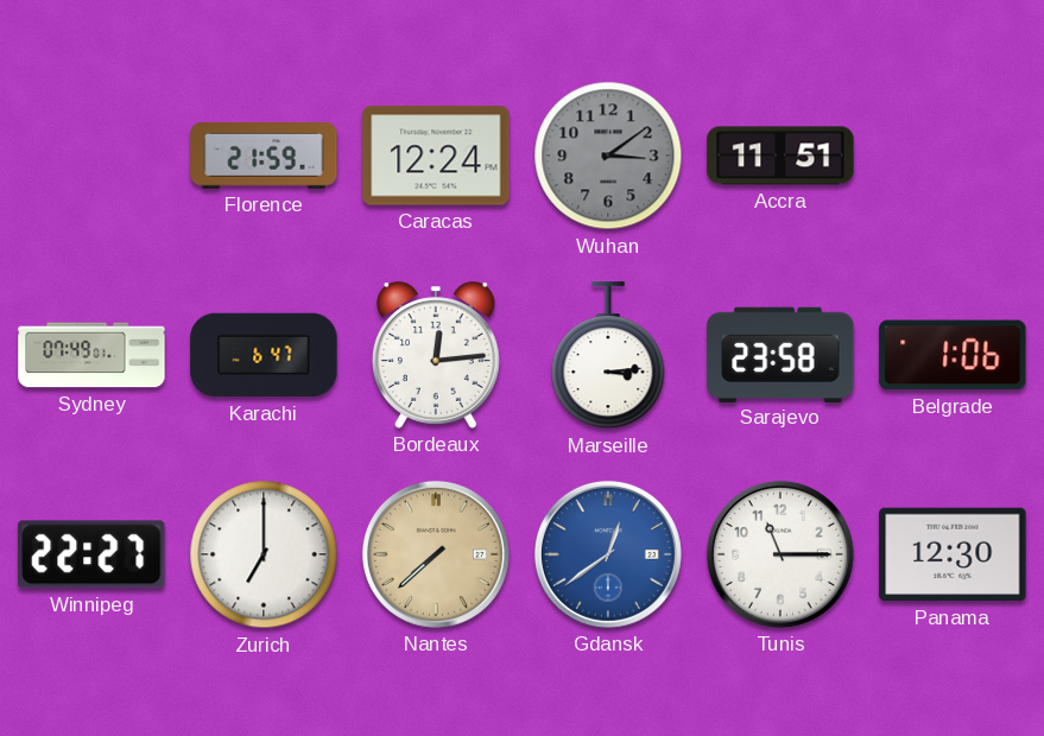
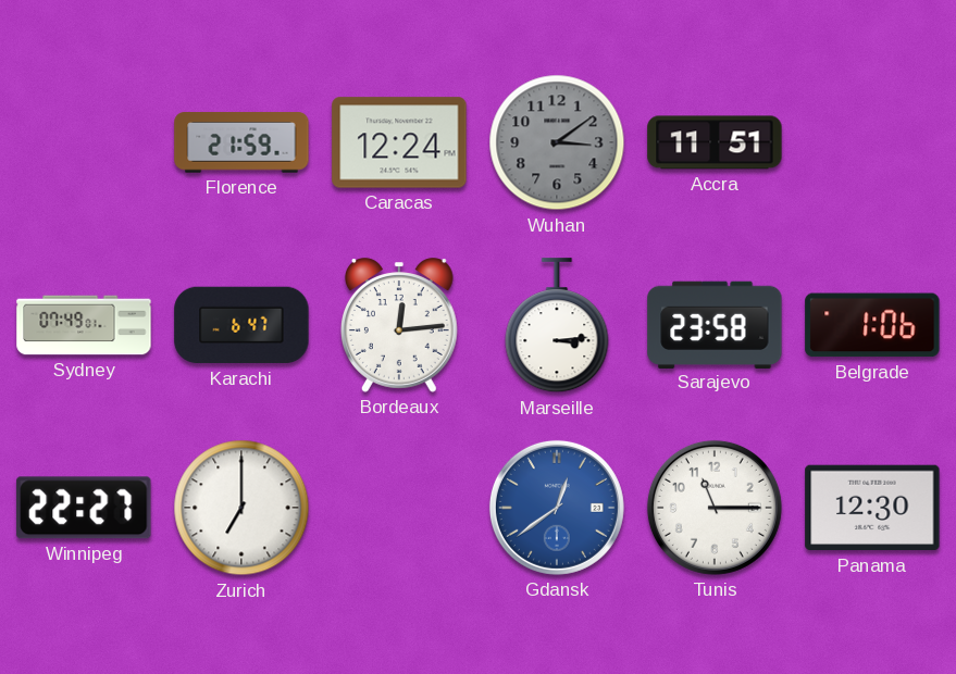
Nantes: 7:38 -> none (436, 554)
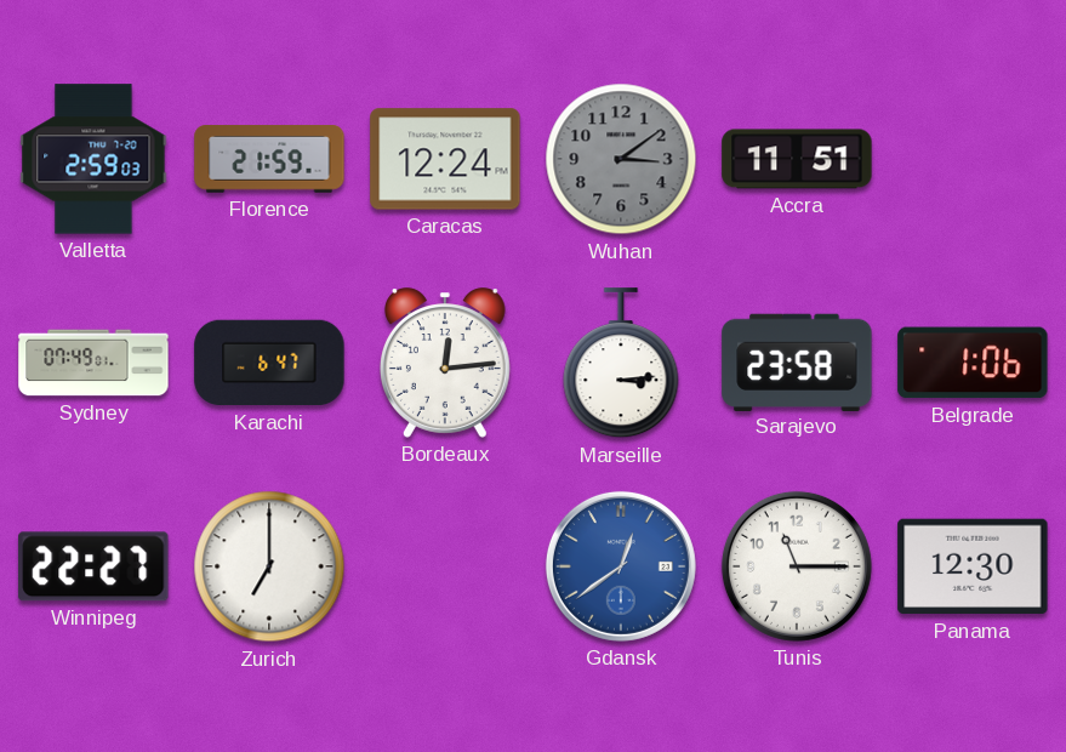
Valletta: none -> 2:59 (93, 159)
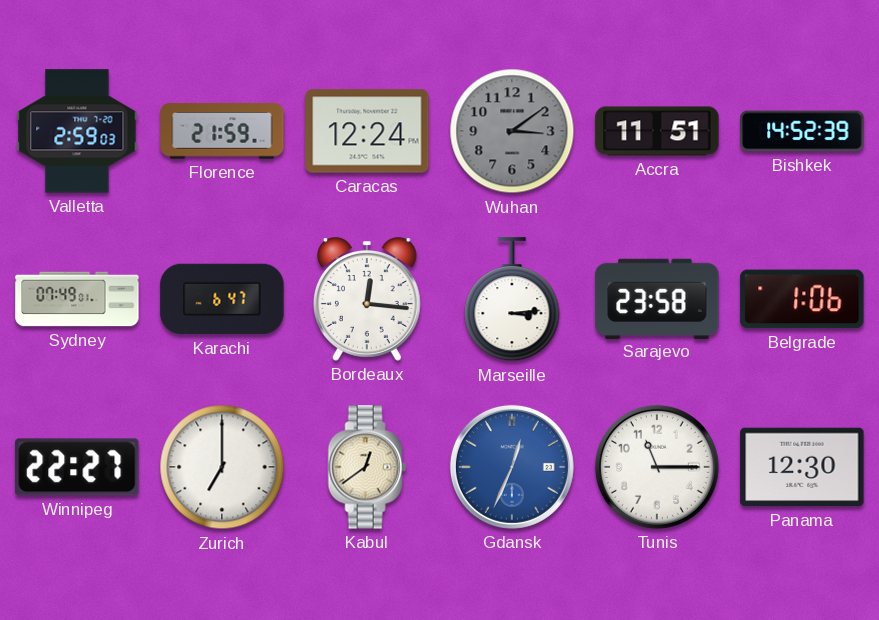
Bishkek: none -> 14:52 (802, 131)
Bordeaux: 12:14 -> 12:16 (367, 299)
Kabul: none -> 12:39 (367, 467)
Gdansk: 12:39 -> 12:34 (512, 467)
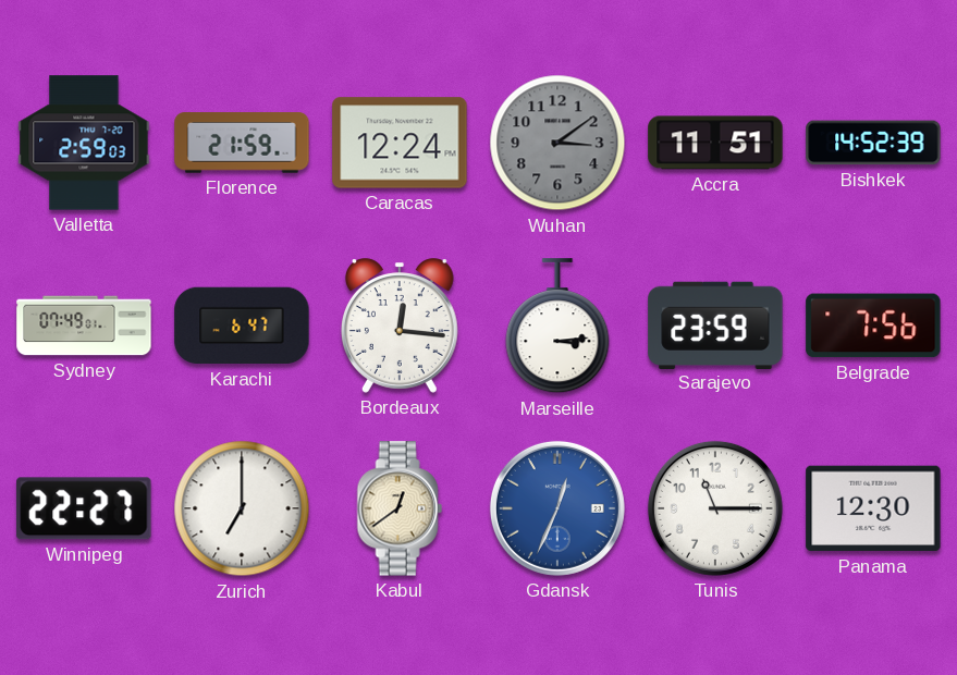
Sarajevo: 23:58 -> 23:59 (715, 324)
Belgrade: 1:06 -> 7:56 (873, 326)
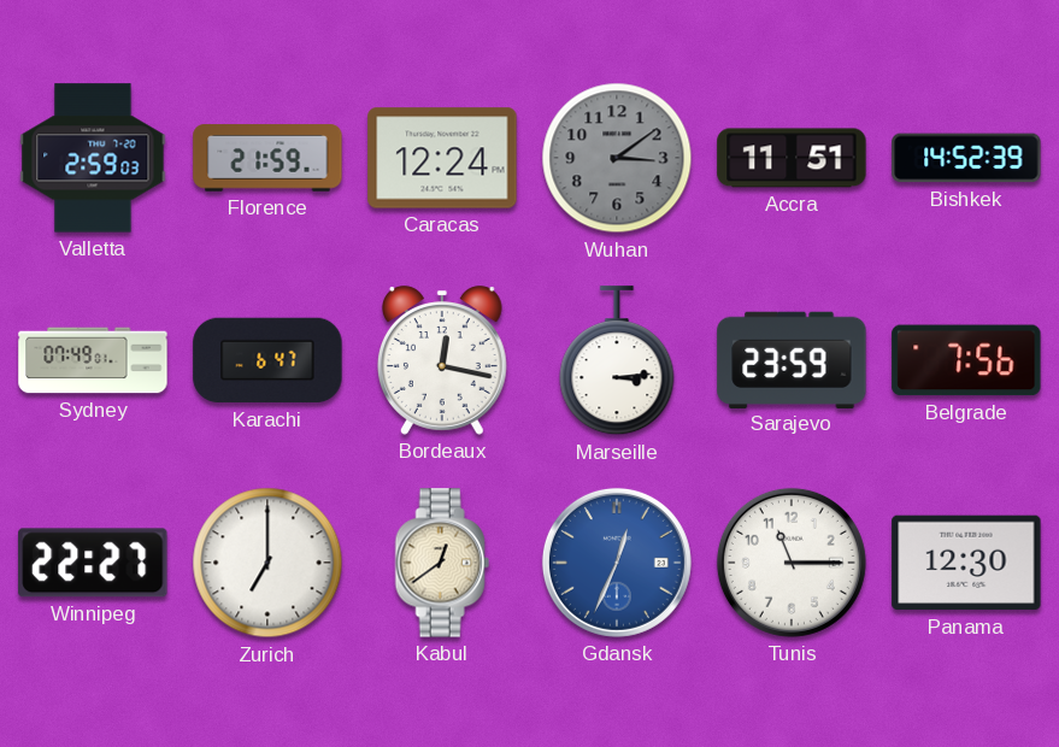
Bordeaux: 12:16 -> 12:17 (442, 360)
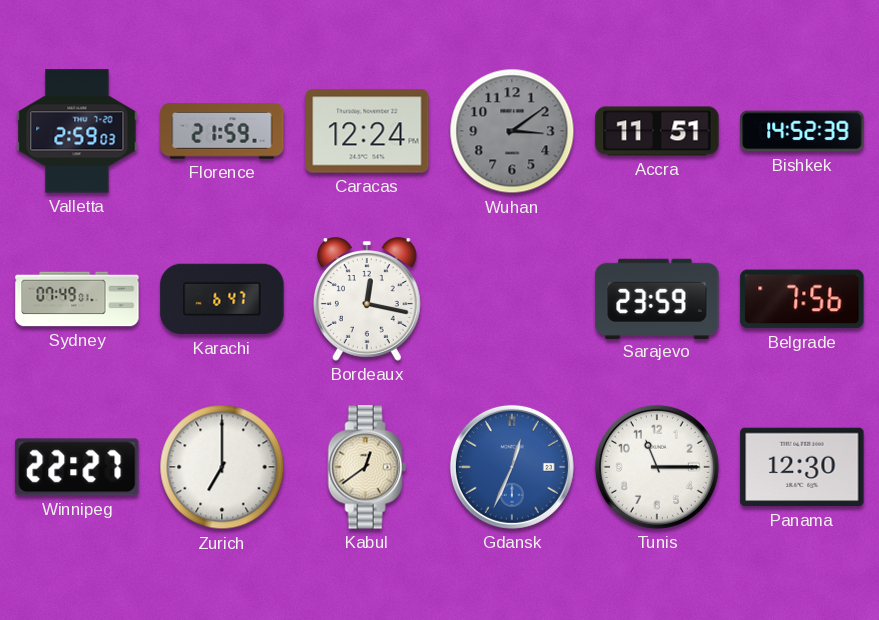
Marseille: 3:14 -> none (617, 361)
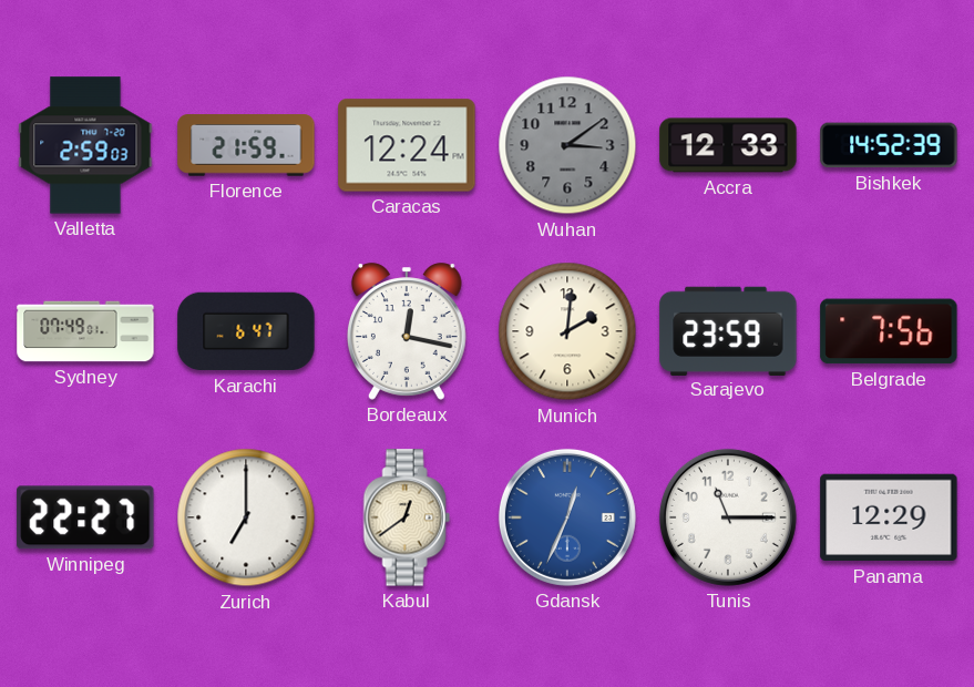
Accra: 11:51 -> 12:33 (728, 145)
Munich: none -> 2:01 (567, 331)
Panama: 12:30 -> 12:29 (889, 517)
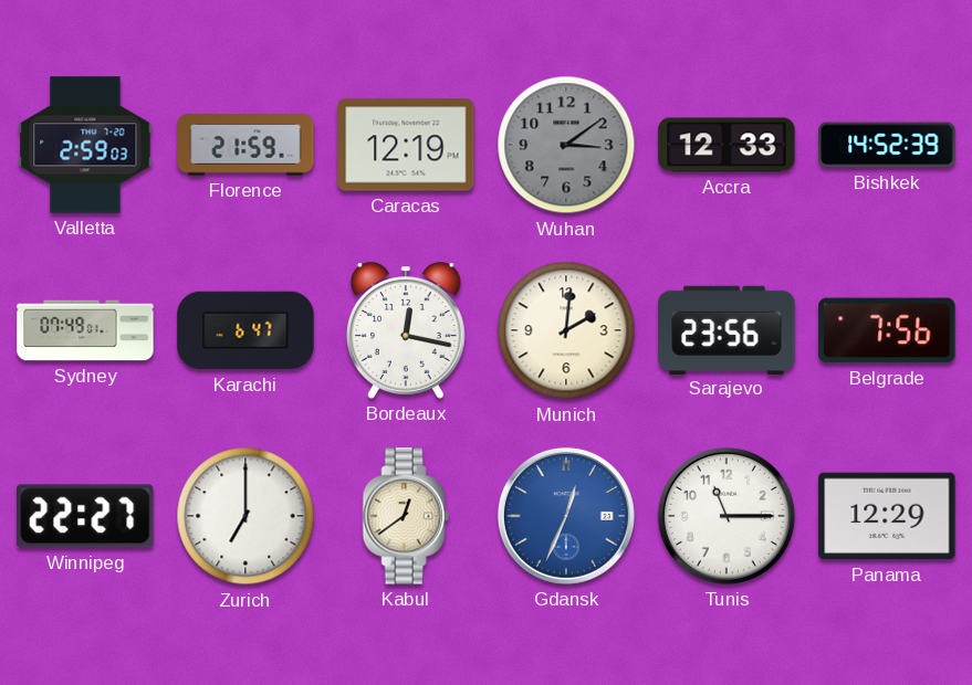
Caracas: 12:24 -> 12:19 (406, 145)
Sarajevo: 23:59 -> 23:56 (727, 329)
